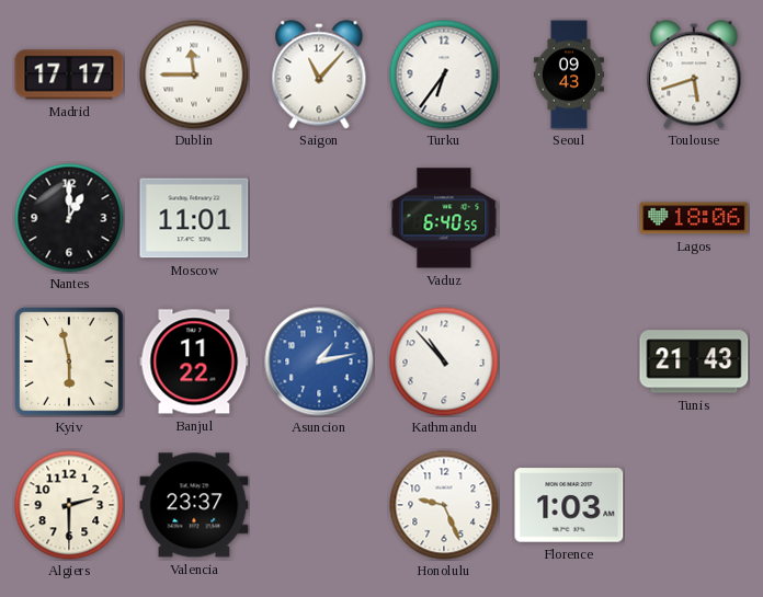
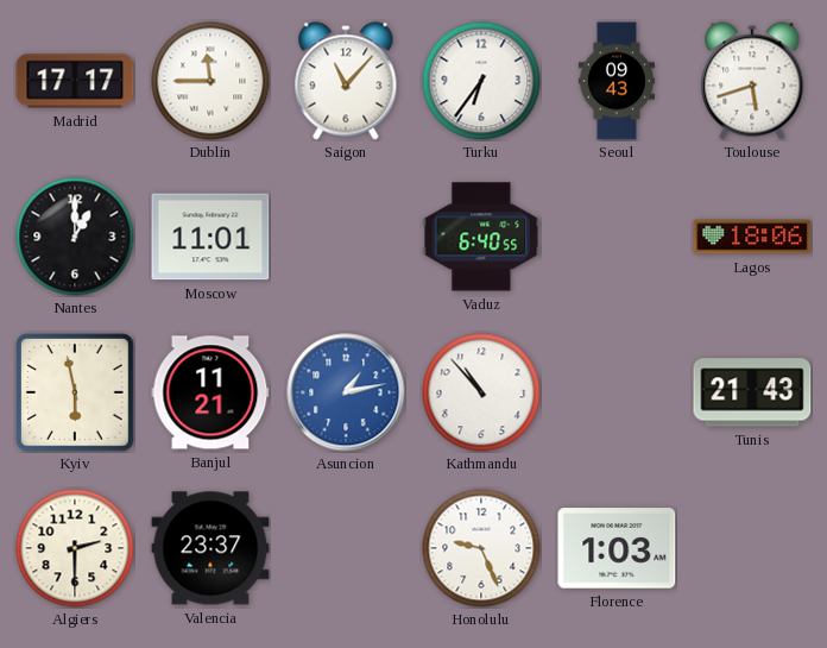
Banjul: 11:22 -> 11:21 (210, 392)
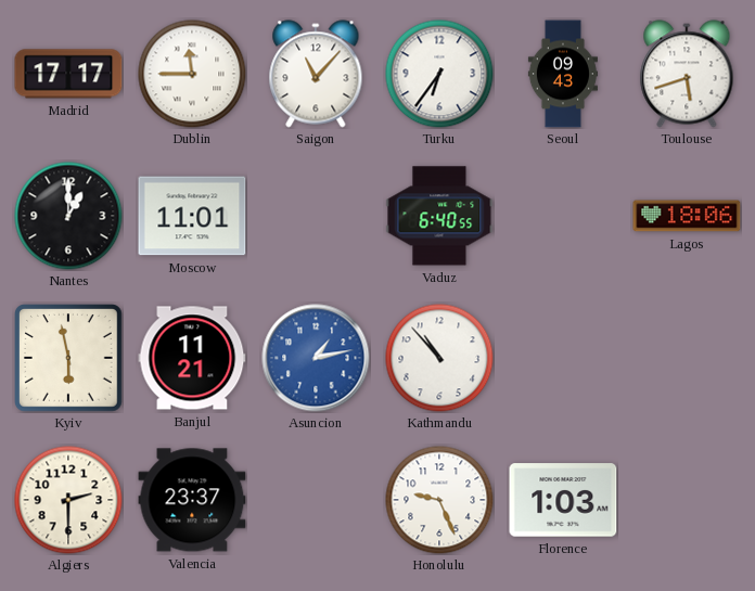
Tunis: 21:43 -> none (752, 392)
